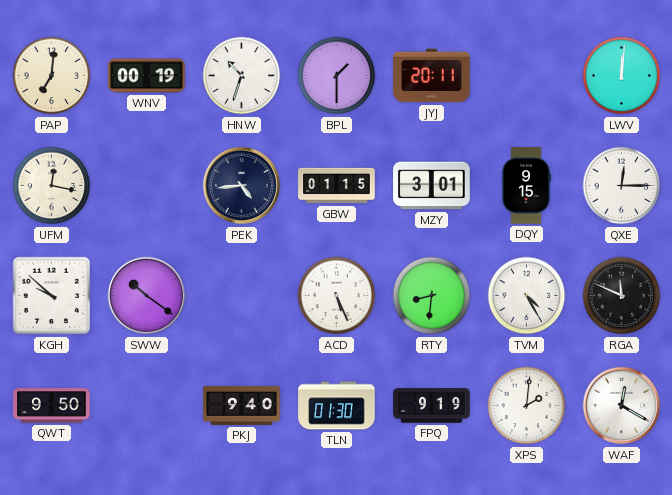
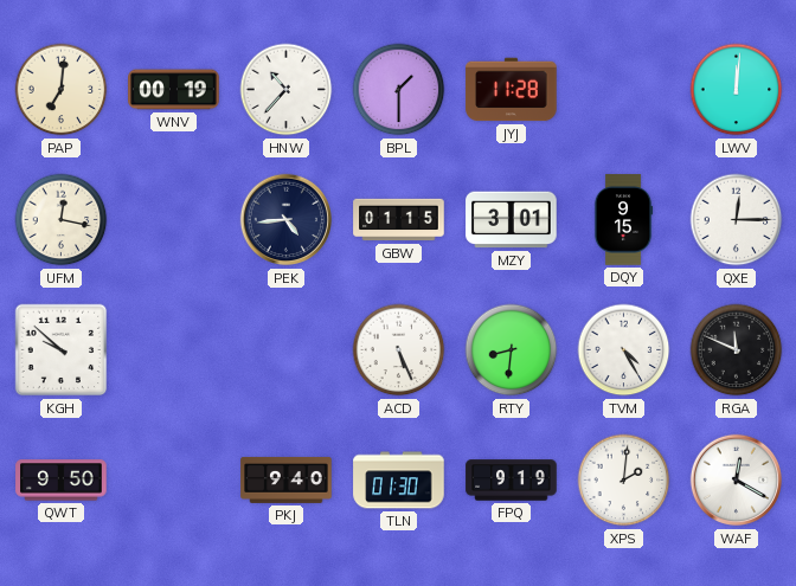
HNW: 10:33 -> 10:37 (287, 90)
JYJ: 20:11 -> 11:28 (512, 90)
SWW: 10:21 -> none (147, 296)
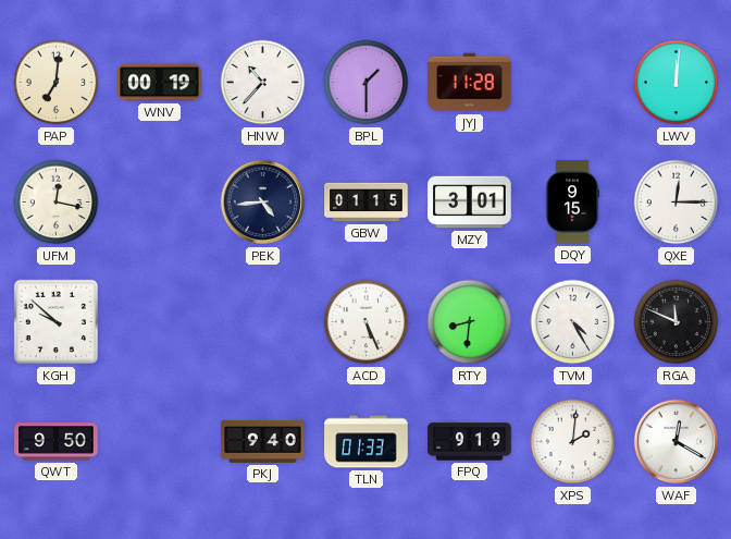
TLN: 01:30 -> 01:33 (367, 442)
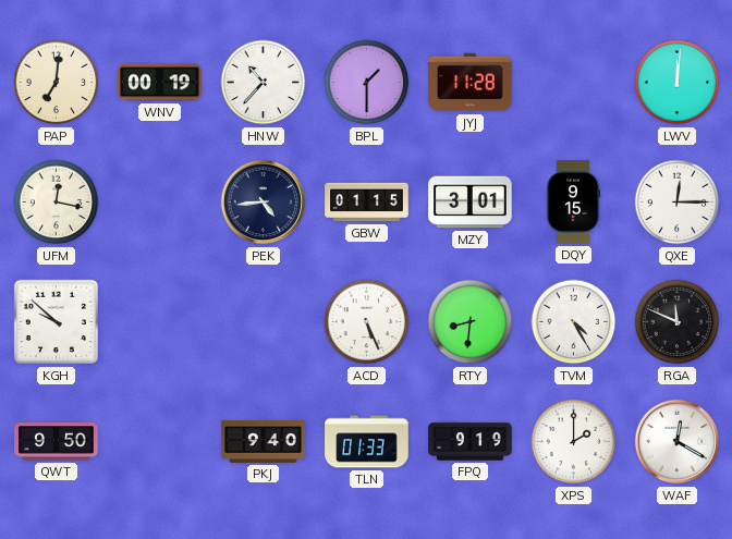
XPS: 2:01 -> 2:00 (574, 442)
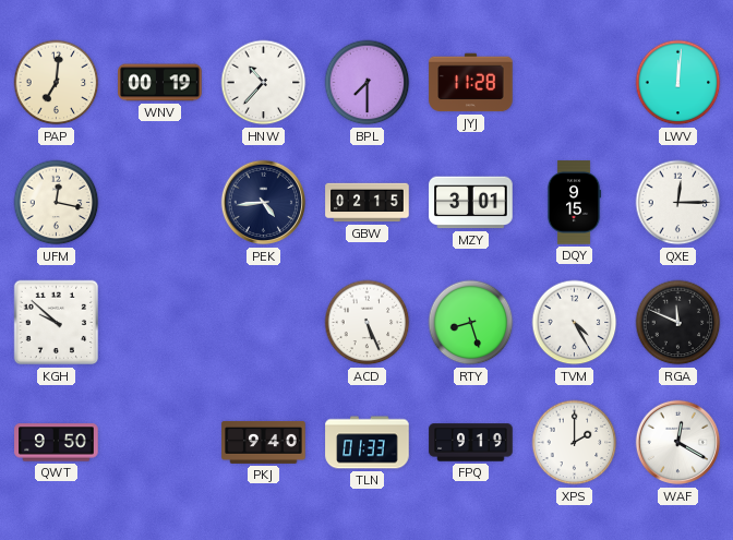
BPL: 1:30 -> 7:30 (368, 83)
GBW: 01:15 -> 02:15 (368, 203)
RTY: 8:31 -> 8:27 (471, 323)
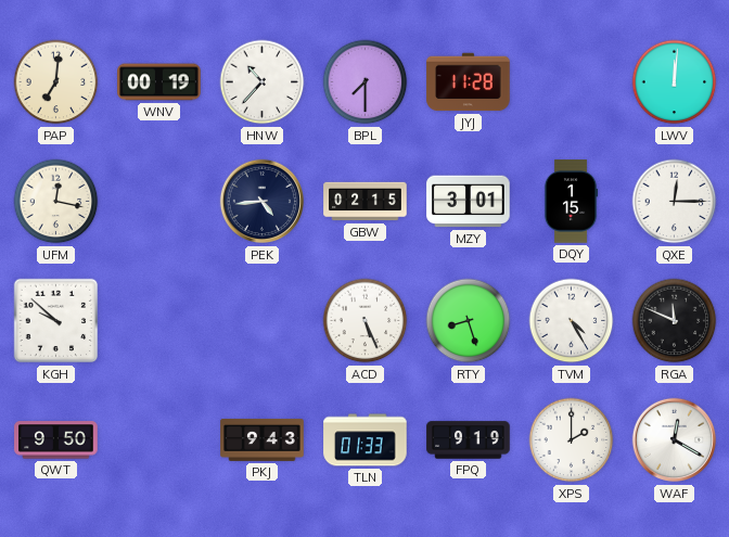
DQY: 9:15 -> 1:15 (571, 202)
PKJ: 9:40 -> 9:43 (263, 439)
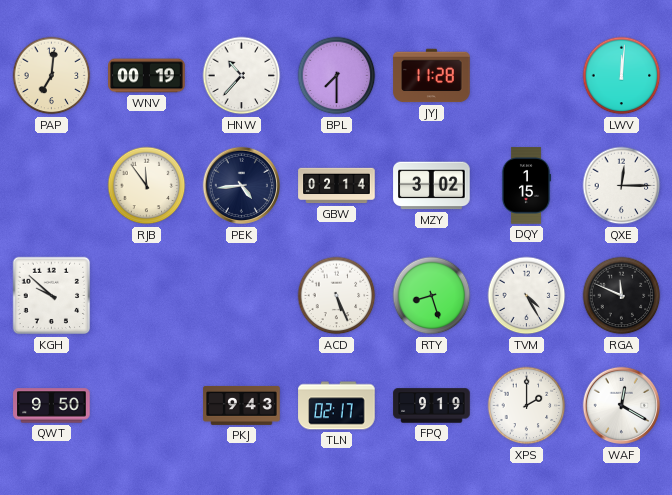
UFM: 12:17 -> none (56, 202)
RJB: none -> 11:54 (147, 186)
GBW: 02:15 -> 02:14 (337, 186)
MZY: 3:01 -> 3:02 (432, 186)
TLN: 01:33 -> 02:17 (337, 406)
